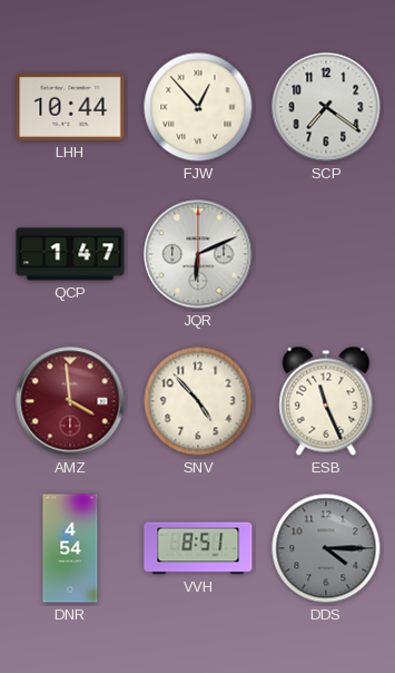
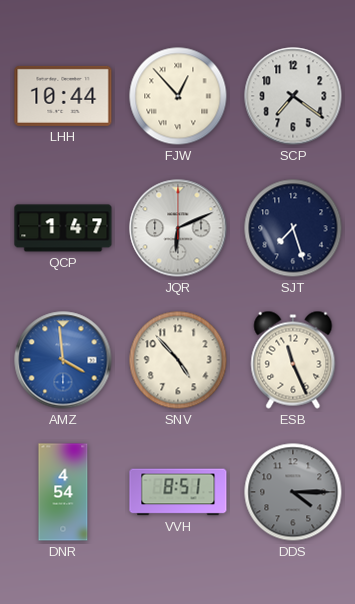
SJT: none -> 7:27 (293, 228)
AMZ dial: burgundy -> blue (63, 360)
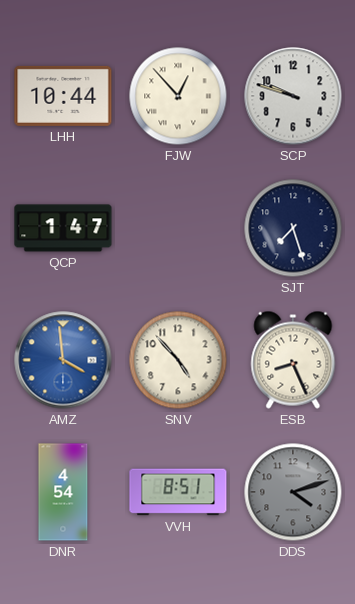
SCP: 7:21 -> 9:48 (293, 96)
JQR: 6:11 -> none (178, 228)
ESB: 11:26 -> 8:26 (293, 360)
DDS: 4:15 -> 4:12 (293, 492)
